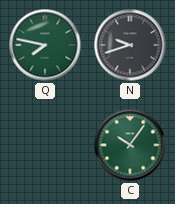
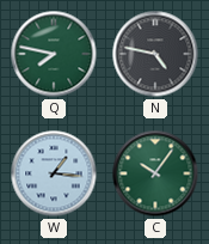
N: 9:42 -> 4:47 (155, 54)
W: none -> 1:16 (54, 173)
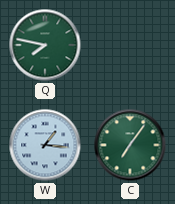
N: 4:47 -> none (155, 54)
C: 10:06 -> 7:06 (130, 145)
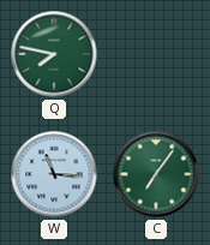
W: 1:16 -> 11:16 (54, 174)
